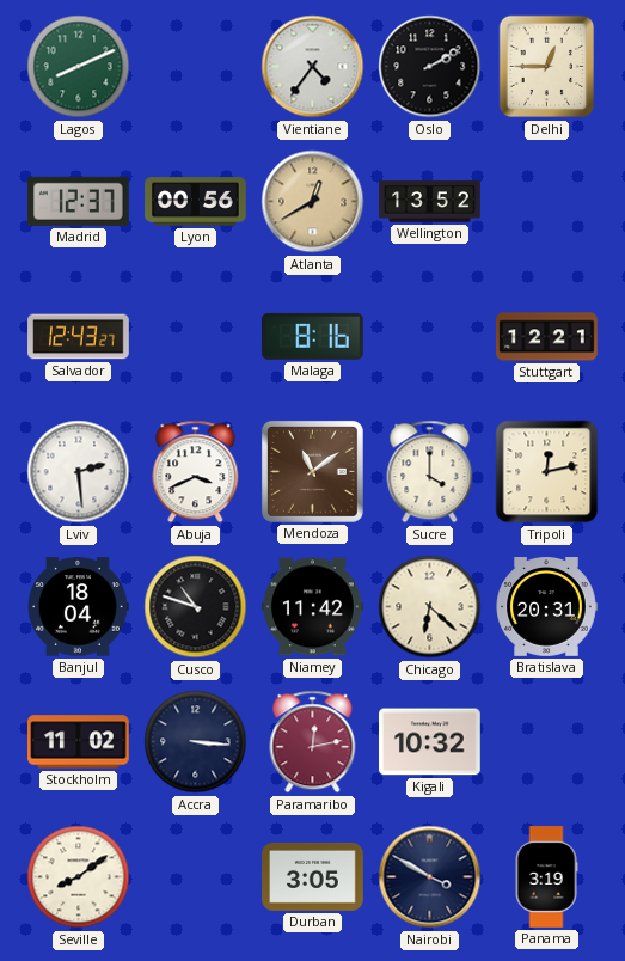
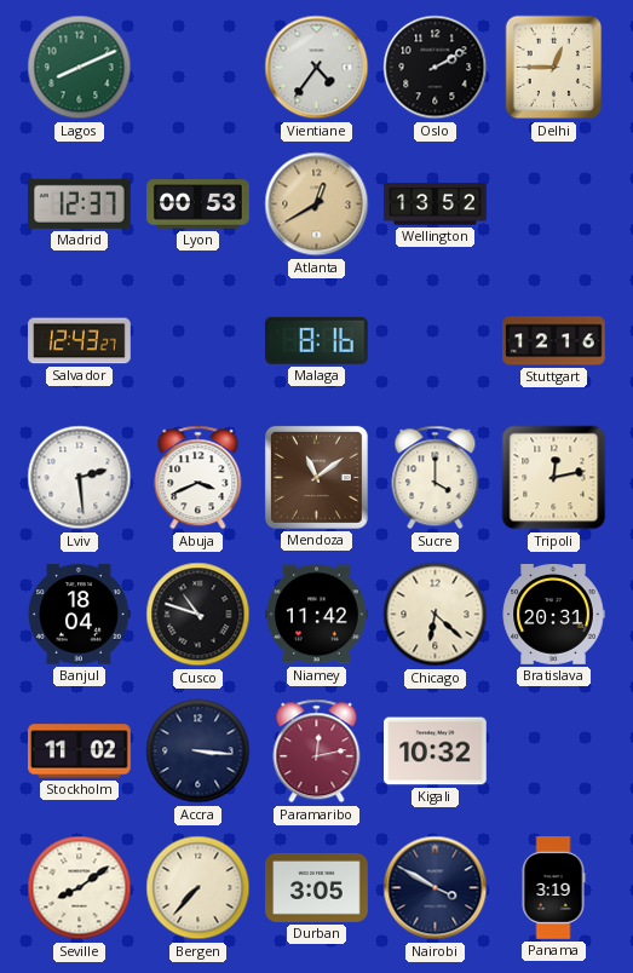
Lyon: 00:56 -> 00:53 (198, 205)
Stuttgart: 12:21 -> 12:16 (554, 341)
Bergen: none -> 7:37 (198, 888)
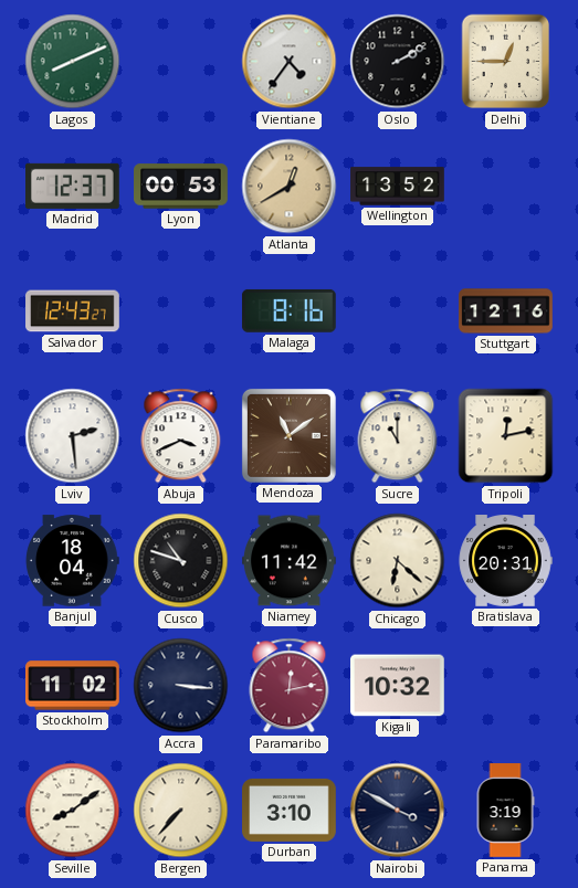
Sucre: 4:00 -> 11:00 (398, 436)
Durban: 3:05 -> 3:10 (290, 810)
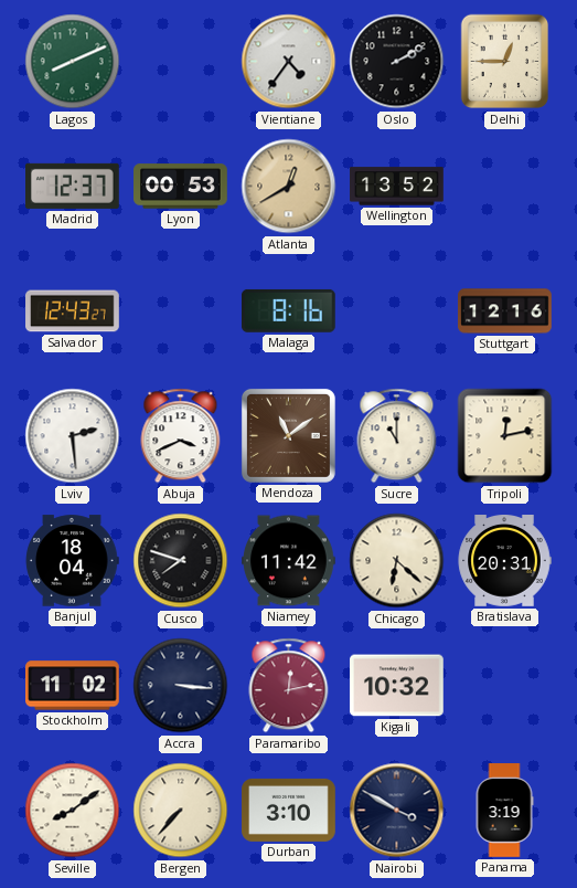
Cusco: 10:48 -> 7:48 (181, 561)
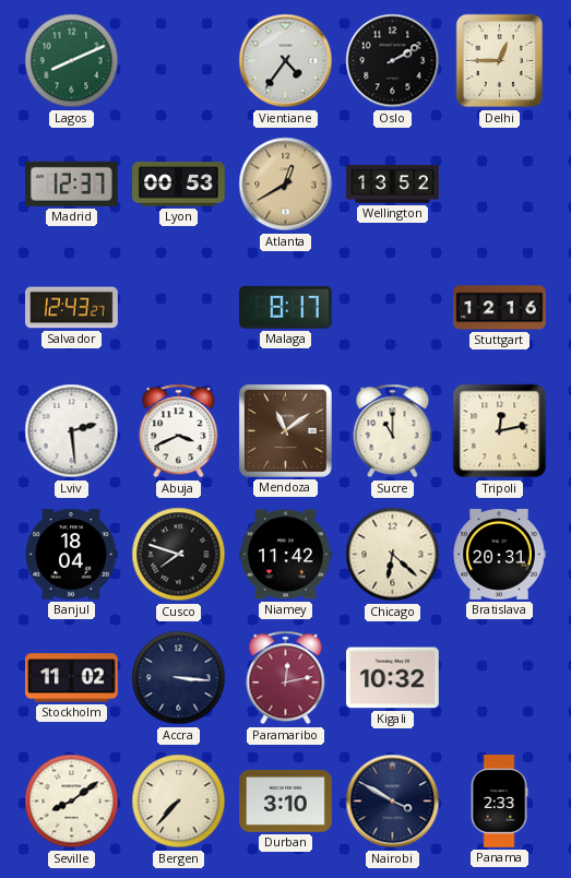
Malaga: 8:16 -> 8:17 (285, 307)
Panama: 3:19 -> 2:33 (499, 802)
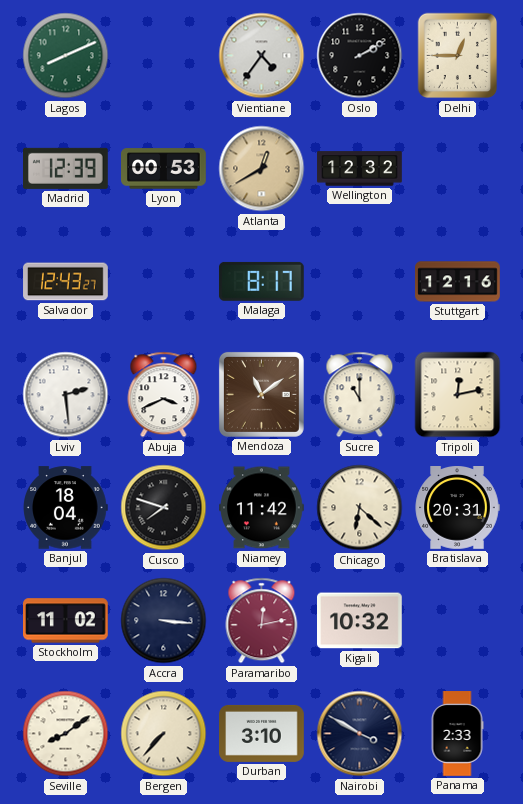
Madrid: 12:37 -> 12:39 (66, 168)
Wellington: 13:52 -> 12:32 (360, 169)
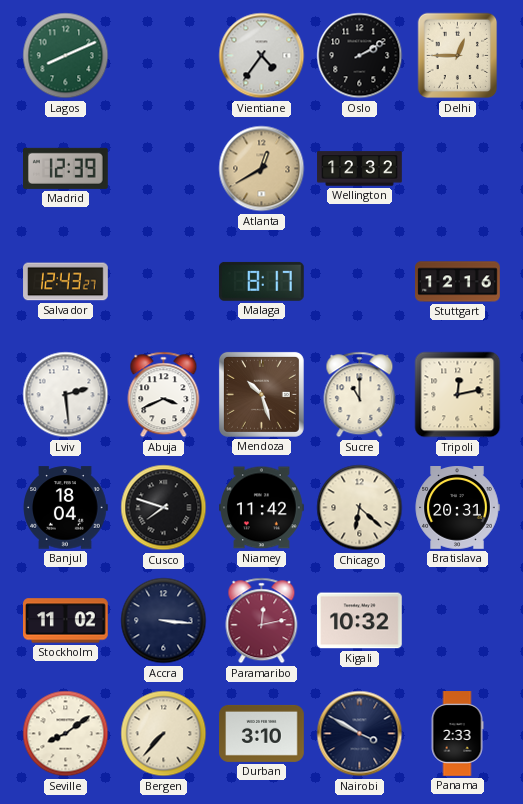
Lyon: 00:53 -> none (164, 169)
Mendoza: 11:09 -> 10:27 (261, 394)
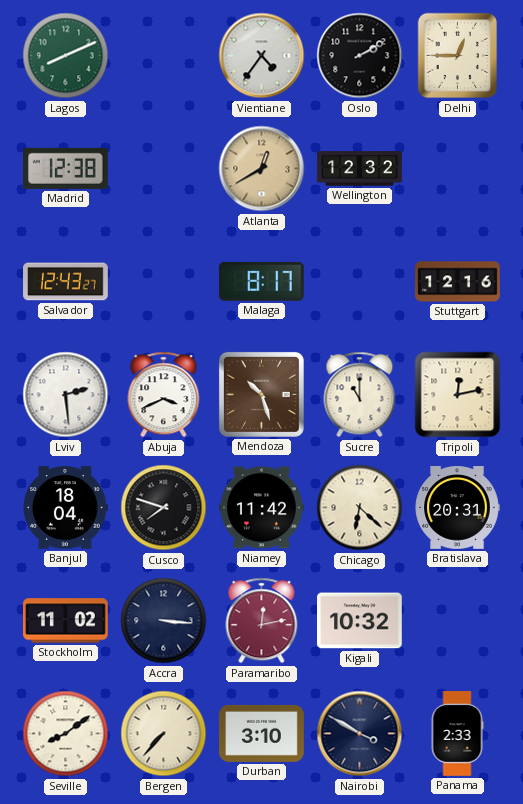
Madrid: 12:39 -> 12:38 (66, 168)
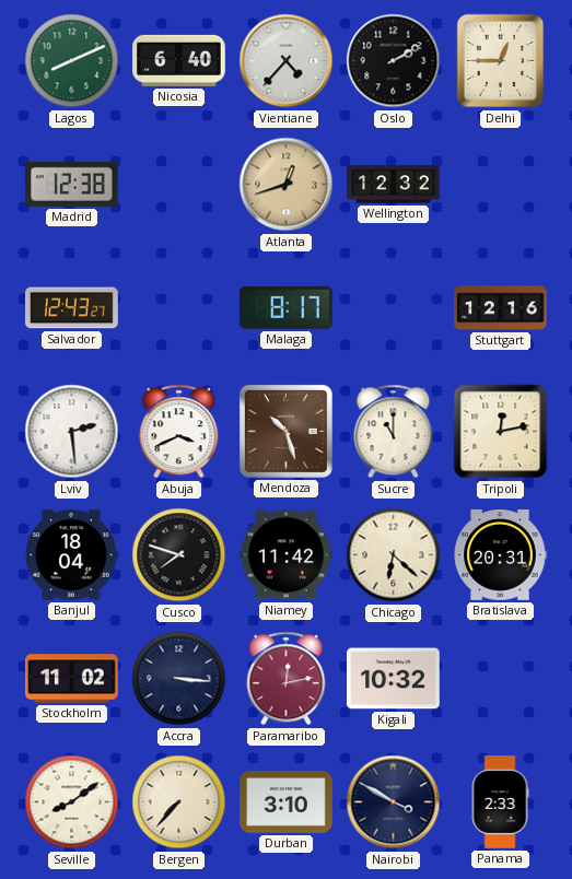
Nicosia: none -> 6:40 (179, 60)
Vientiane: 4:36 -> 4:37 (287, 61)
Atlanta: 12:40 -> 12:42 (287, 185)
